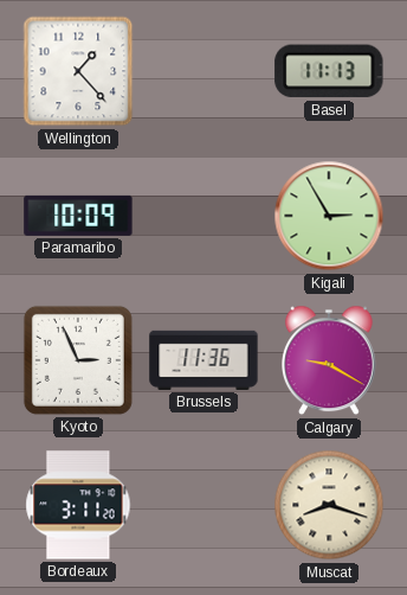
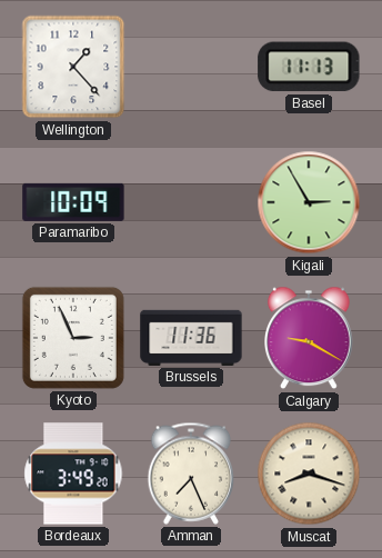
Bordeaux: 3:11 -> 3:49 (73, 474)
Amman: none -> 7:26 (191, 474)
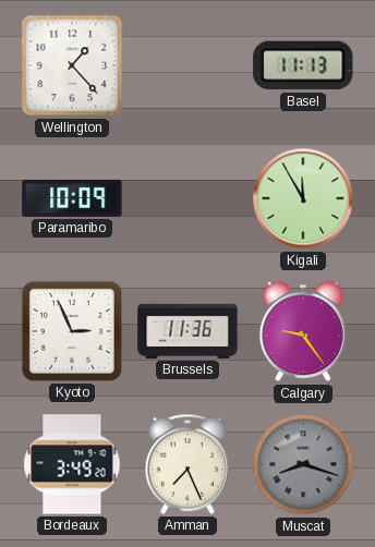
Kigali: 2:55 -> 11:55 (303, 198)
Calgary: 9:20 -> 9:24 (304, 331)
Muscat dial: cream -> grey (303, 464)
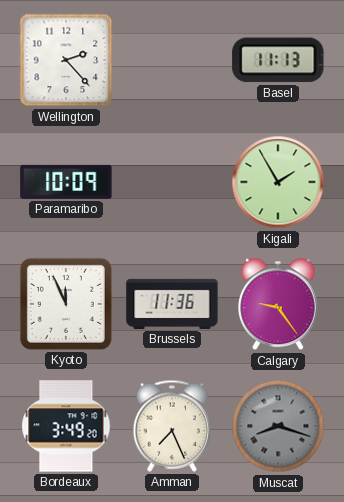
Wellington: 1:23 -> 2:23 (66, 60)
Kigali: 11:55 -> 1:55 (278, 182)
Kyoto: 2:56 -> 11:56 (66, 304)
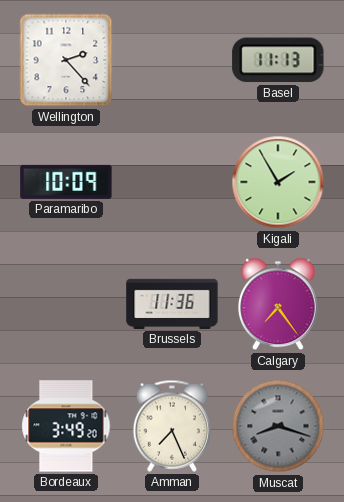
Kyoto: 11:56 -> none (66, 304)
Calgary: 9:24 -> 7:24 (279, 304)
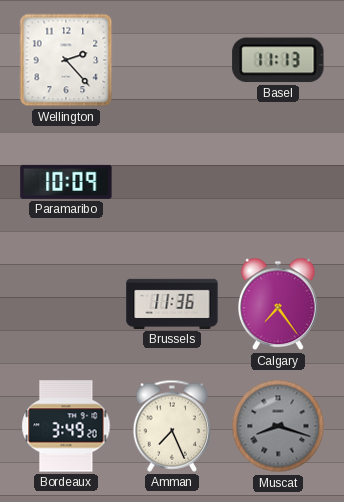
Kigali: 1:55 -> none (278, 182)
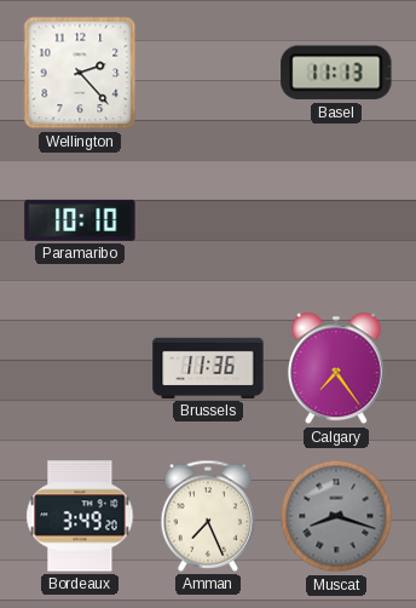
Paramaribo: 10:09 -> 10:10 (80, 220)
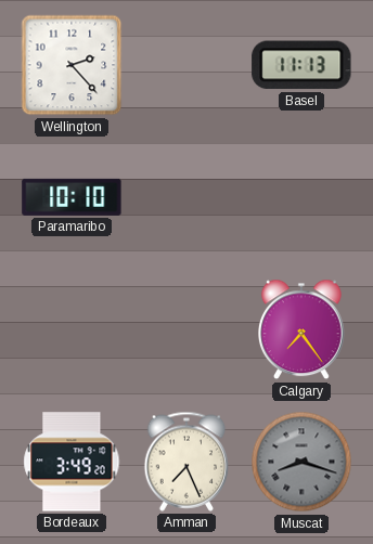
Brussels: 11:36 -> none (208, 368)
